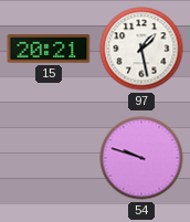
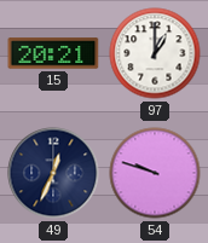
97: 1:28 -> 1:00 (155, 53)
49: none -> 12:34 (53, 173)
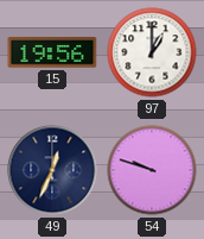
15: 20:21 -> 19:56 (52, 52)
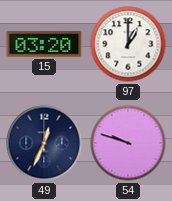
15: 19:56 -> 03:20 (44, 44)
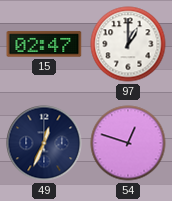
15: 03:20 -> 02:47 (44, 44)
54: 9:48 -> 12:48 (128, 143)
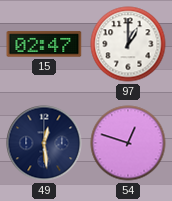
49: 12:34 -> 12:29 (44, 143)
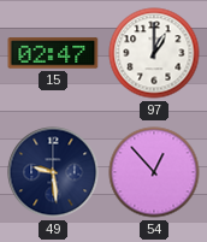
49: 12:29 -> 9:29 (53, 172)
54: 12:48 -> 12:53 (154, 172)
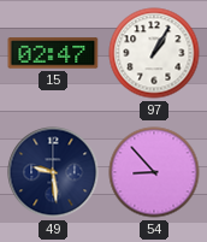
97: 1:00 -> 1:05 (154, 53)
54: 12:53 -> 8:53 (154, 172)
